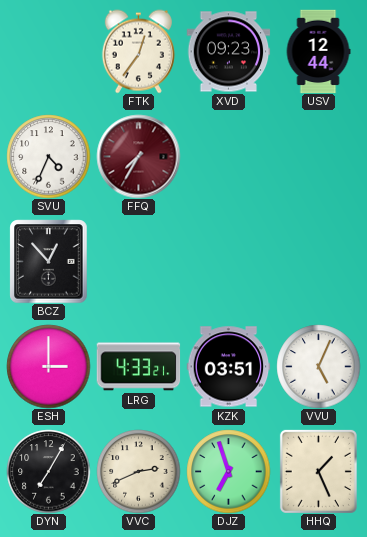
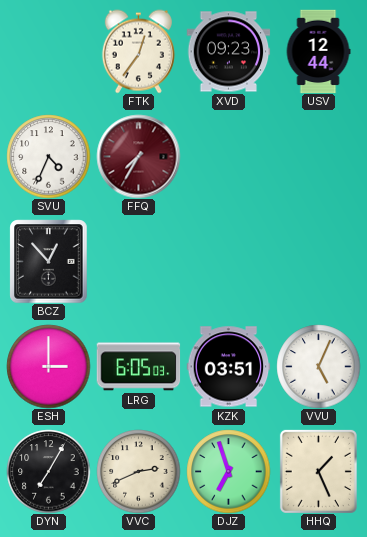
LRG: 4:33 -> 6:05 (138, 367)
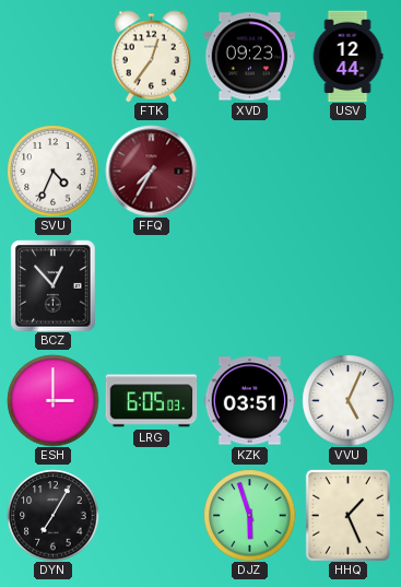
VVC: 2:41 -> none (138, 471)
DJZ: 6:57 -> 5:57 (249, 515)
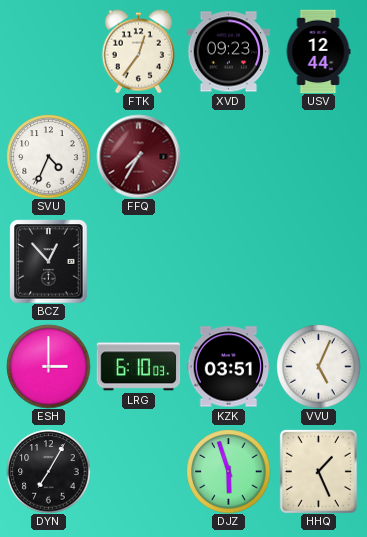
LRG: 6:05 -> 6:10 (138, 367)
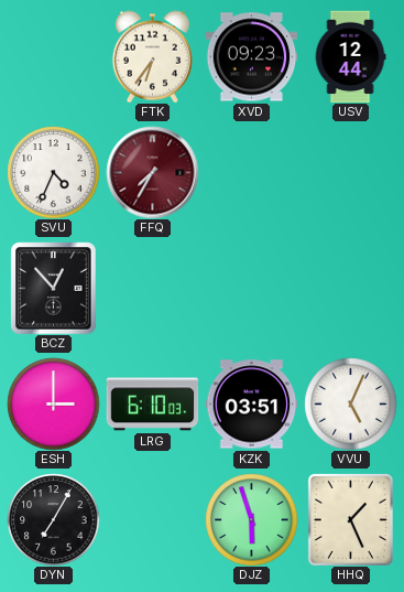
FTK: 12:36 -> 6:36 (152, 56)
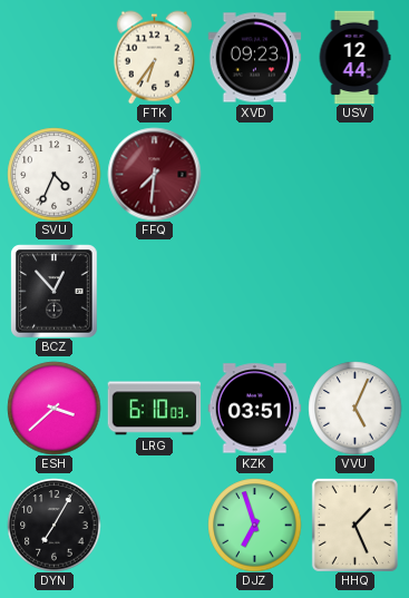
FFQ: 7:35 -> 7:31 (154, 174)
ESH: 3:00 -> 3:38 (53, 408)
DJZ: 5:57 -> 6:57 (254, 525)
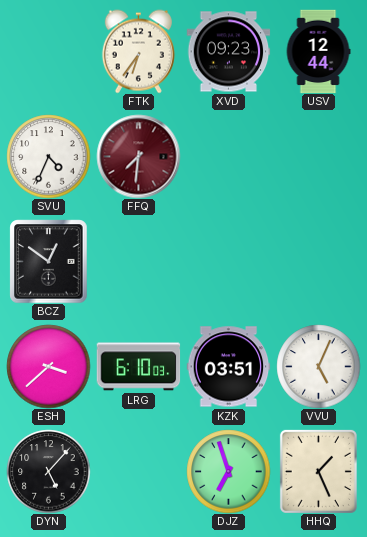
BCZ: 12:53 -> 12:51 (49, 261)
DYN: 7:05 -> 5:07 (48, 471)
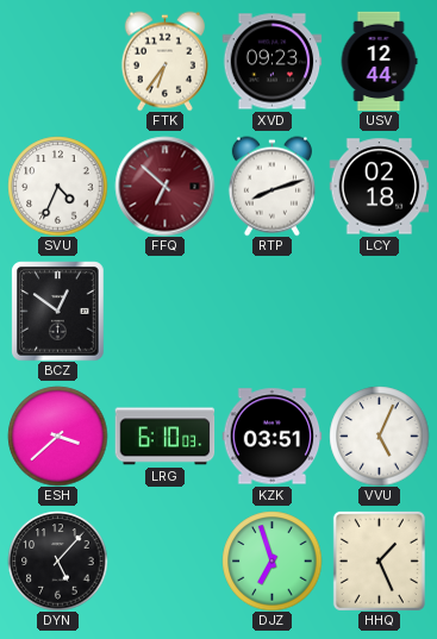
FFQ: 7:31 -> 6:52 (164, 186)
RTP: none -> 8:12 (271, 186)
LCY: none -> 02:18 (379, 187)
